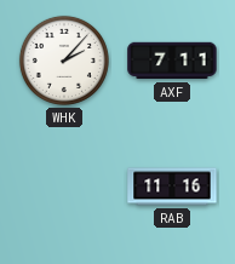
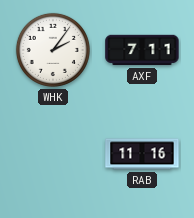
WHK: 2:07 -> 2:06 (53, 50)
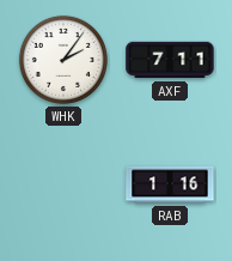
RAB: 11:16 -> 1:16 (170, 184)
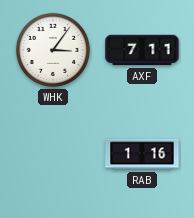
WHK: 2:06 -> 3:06 (53, 50)
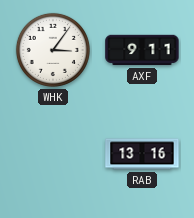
AXF: 7:11 -> 9:11 (142, 50)
RAB: 1:16 -> 13:16 (142, 154)
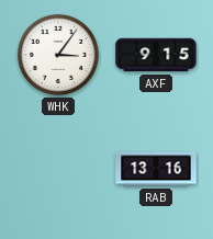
AXF: 9:11 -> 9:15 (156, 55)
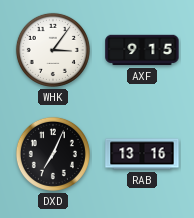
DXD: none -> 7:04 (53, 154)
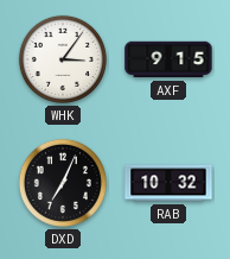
RAB: 13:16 -> 10:32 (168, 183)
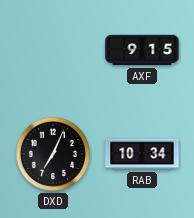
WHK: 3:06 -> none (63, 59)
RAB: 10:32 -> 10:34 (142, 154)
